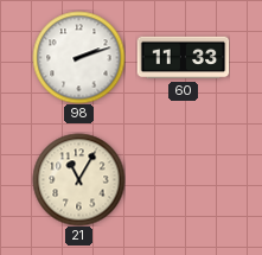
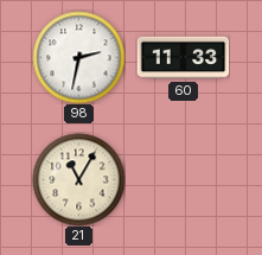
98: 2:12 -> 2:32 (78, 57)
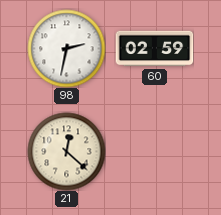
60: 11:33 -> 02:59 (154, 49)
21: 11:05 -> 12:22 (66, 151)
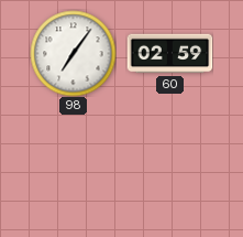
98: 2:32 -> 7:06 (73, 53)
21: 12:22 -> none (66, 151)
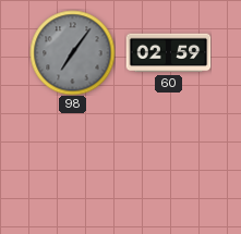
98 dial: white -> grey (72, 52)
